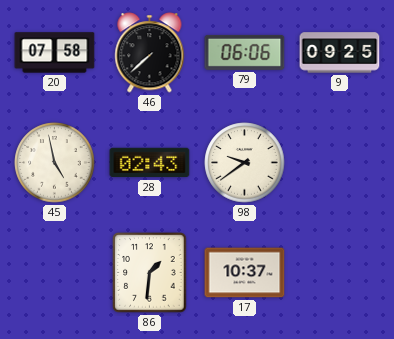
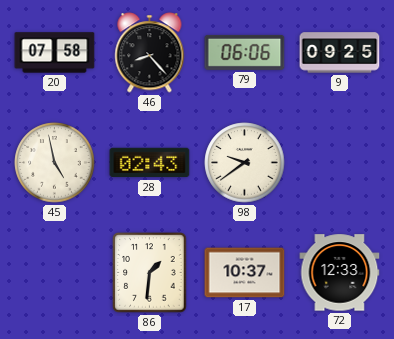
46: 7:38 -> 8:23 (150, 53)
72: none -> 12:33 (340, 273)
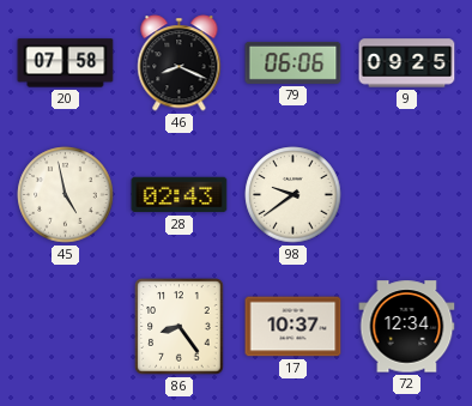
46: 8:23 -> 8:19 (180, 63)
86: 1:31 -> 8:24 (180, 327)
72: 12:33 -> 12:34 (407, 327)
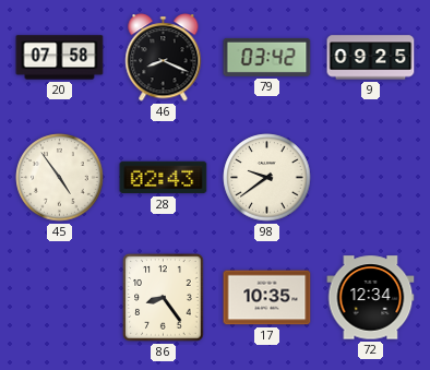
79: 06:06 -> 03:42 (267, 57)
45: 4:58 -> 4:54 (60, 178)
17: 10:37 -> 10:35 (267, 298)
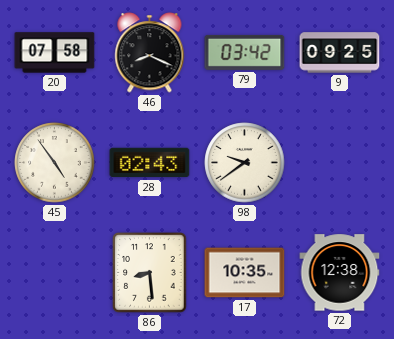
86: 8:24 -> 8:29 (150, 273)
72: 12:34 -> 12:38 (340, 273)
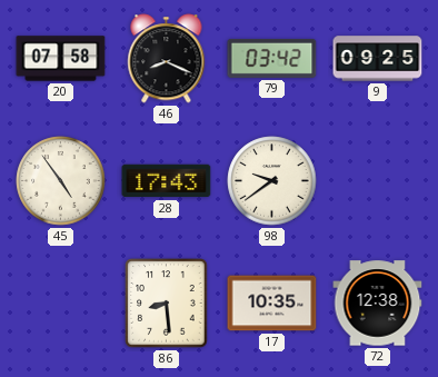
28: 02:43 -> 17:43 (167, 181)
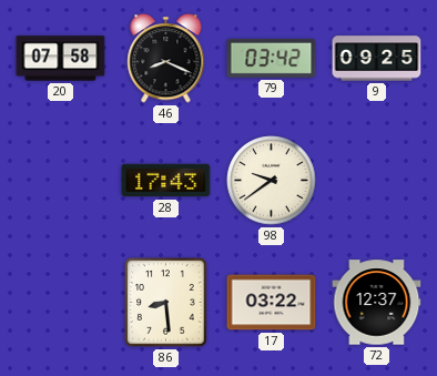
45: 4:54 -> none (61, 181)
17: 10:35 -> 03:22 (272, 303)
72: 12:38 -> 12:37 (377, 303)
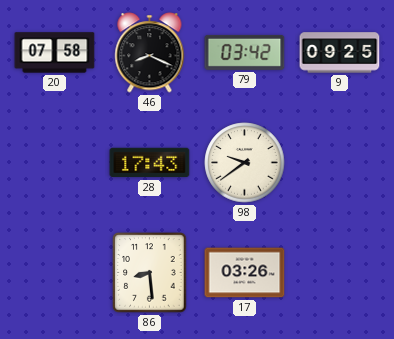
17: 03:22 -> 03:26 (245, 273)
72: 12:37 -> none (377, 303)
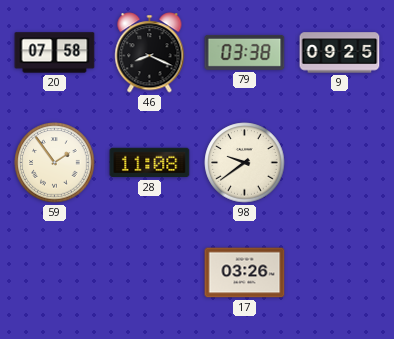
79: 03:42 -> 03:38 (245, 52)
59: none -> 1:54 (55, 163)
28: 17:43 -> 11:08 (150, 163)
86: 8:29 -> none (150, 273)
